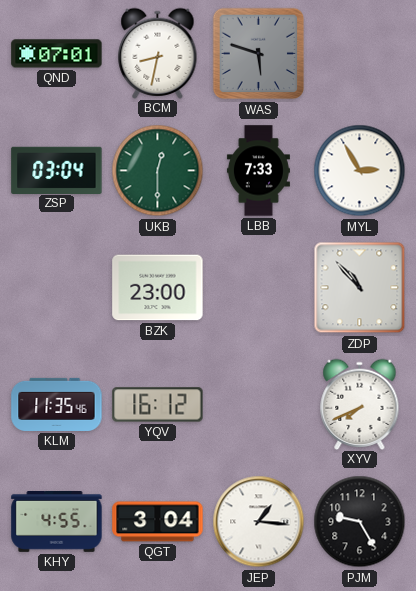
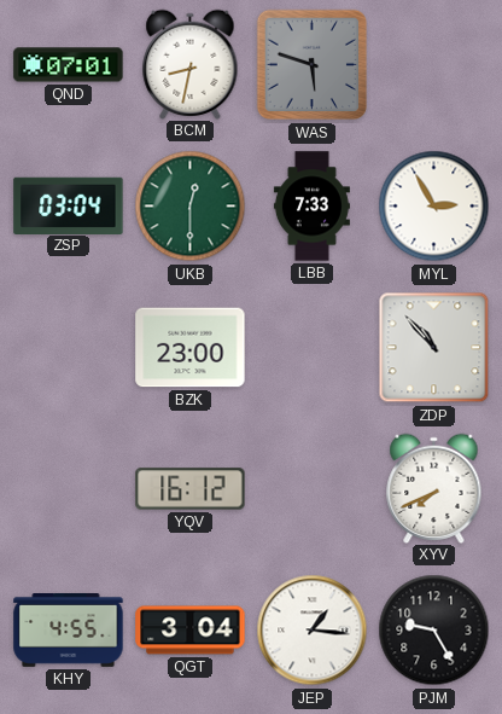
KLM: 11:35 -> none (57, 404)
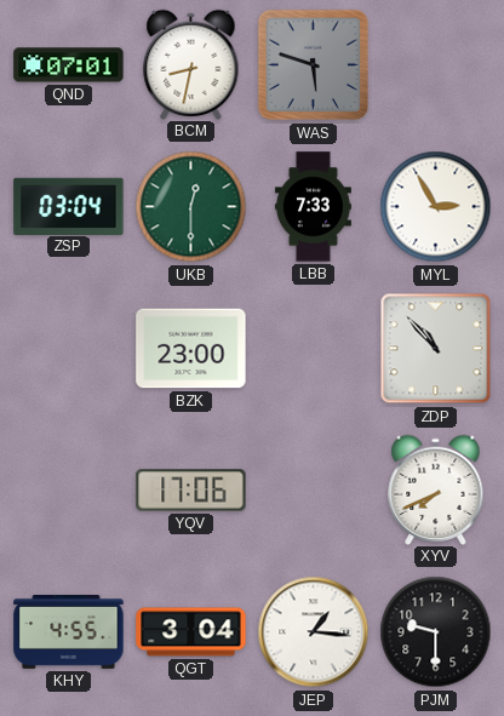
YQV: 16:12 -> 17:06 (191, 491)
PJM: 9:25 -> 9:30 (436, 632)
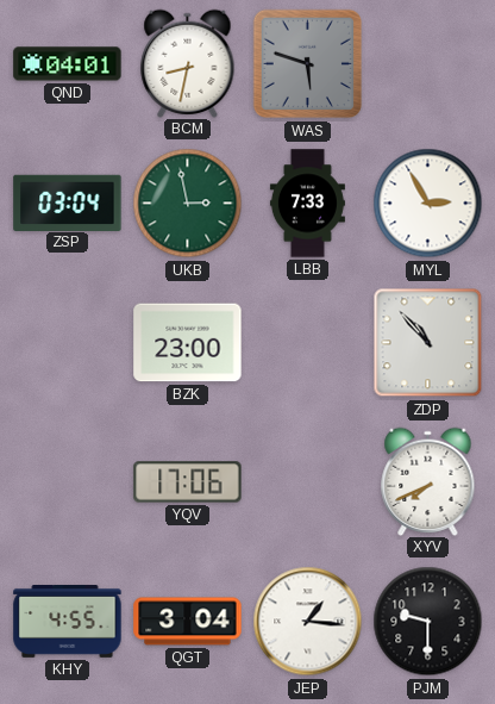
QND: 07:01 -> 04:01 (68, 64)
UKB: 12:30 -> 2:58 (188, 204)
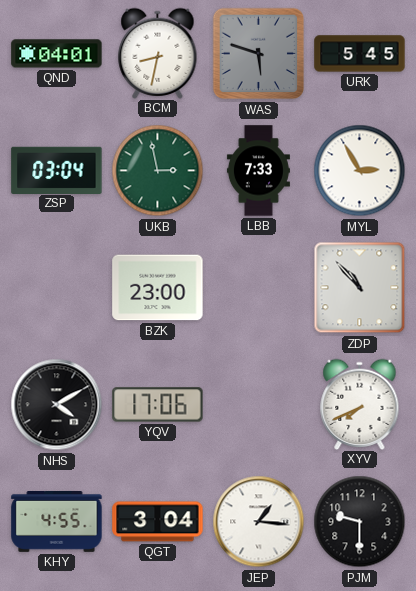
URK: none -> 5:45 (360, 54)
NHS: none -> 4:10 (57, 405)
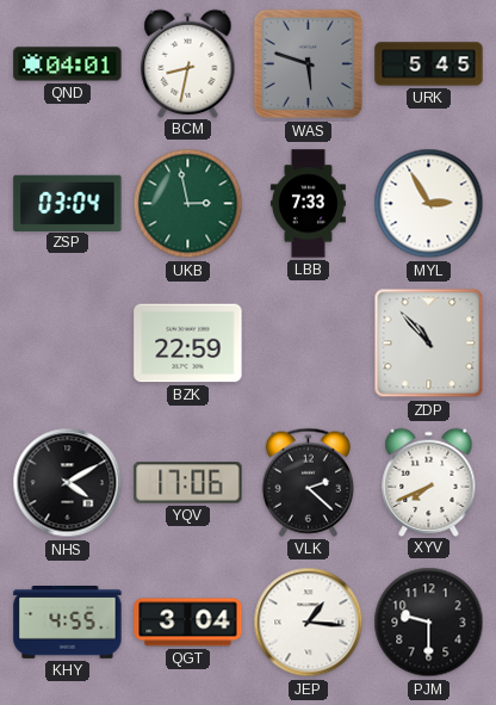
BZK: 23:00 -> 22:59 (188, 344)
VLK: none -> 2:22 (308, 482)
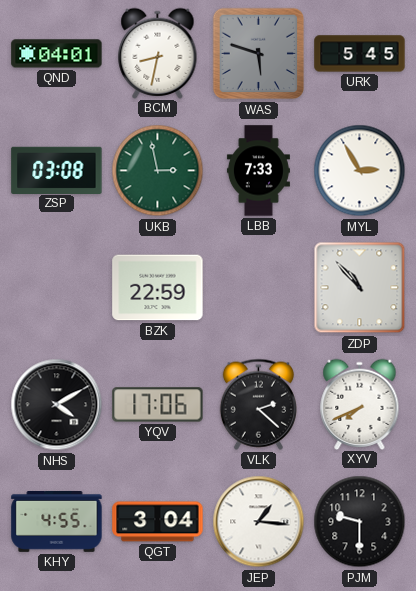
ZSP: 03:04 -> 03:08 (57, 170)
